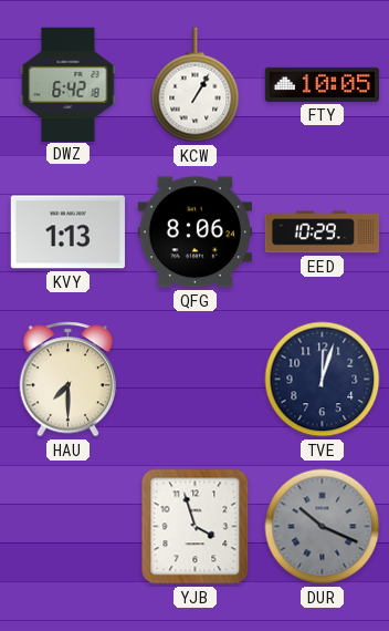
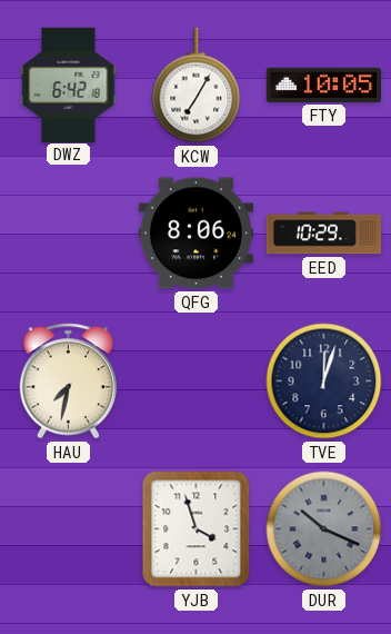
KCW: 1:05 -> 7:05 (197, 86)
KVY: 1:13 -> none (67, 232)
HAU: 7:30 -> 7:32 (69, 382)
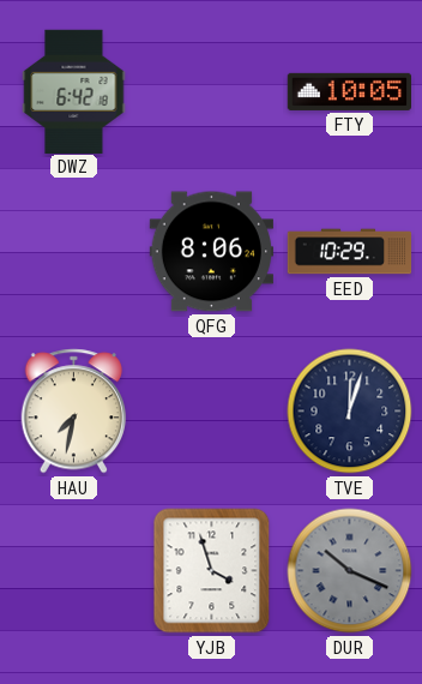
KCW: 7:05 -> none (197, 86)
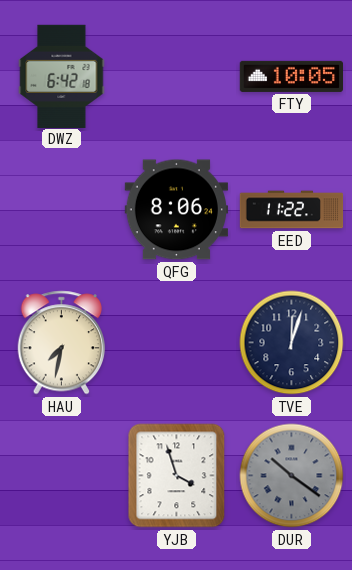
EED: 10:29 -> 11:22 (292, 210)
DUR: 10:19 -> 10:21 (292, 476)
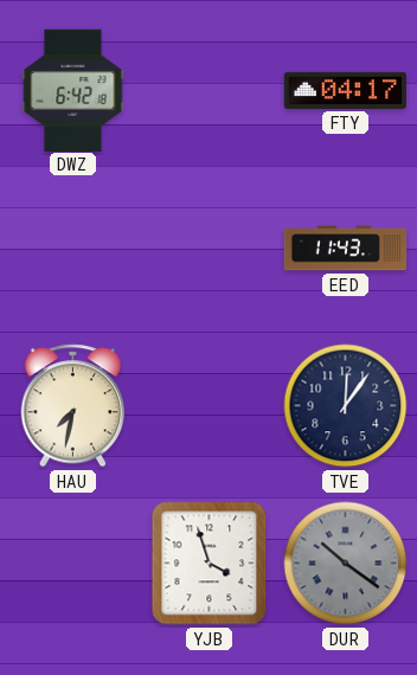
FTY: 10:05 -> 04:17 (345, 90)
QFG: 8:06 -> none (176, 210)
EED: 11:22 -> 11:43 (346, 249)
TVE: 12:03 -> 12:06 (346, 406)
